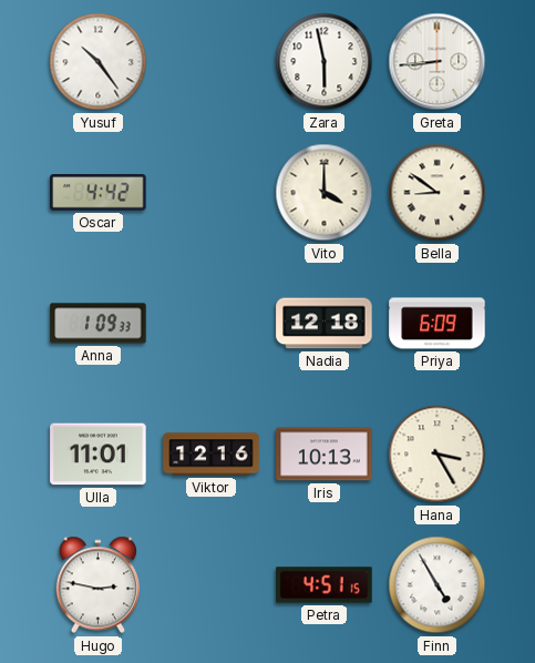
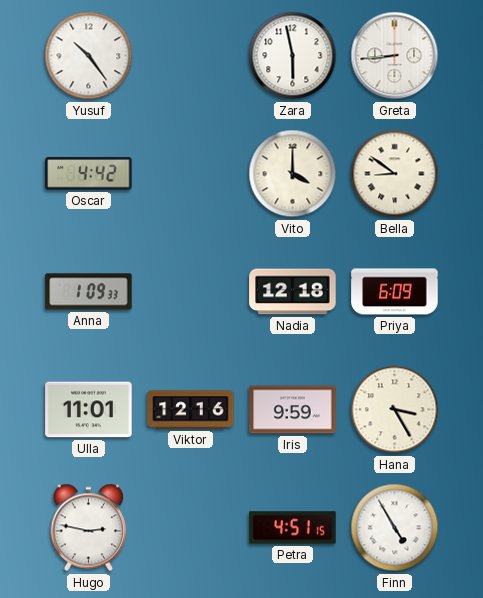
Iris: 10:13 -> 9:59 (293, 410)
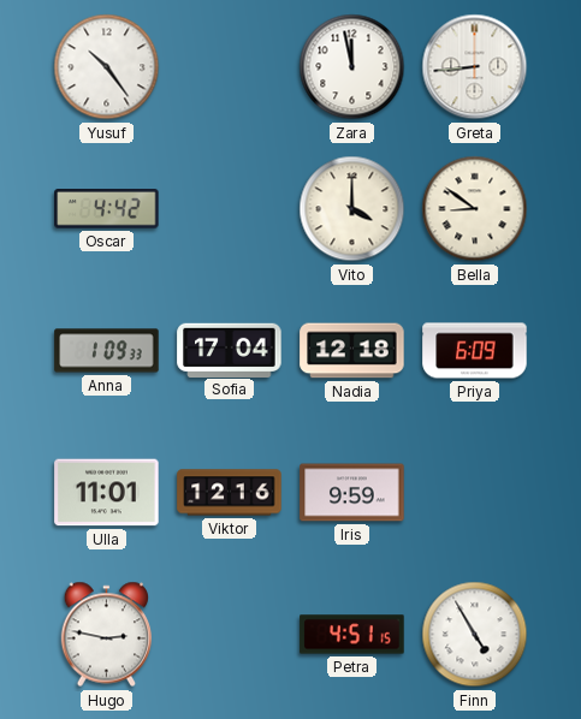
Zara: 5:58 -> 11:58 (352, 67)
Sofia: none -> 17:04 (230, 350)
Hana: 3:25 -> none (395, 410)
